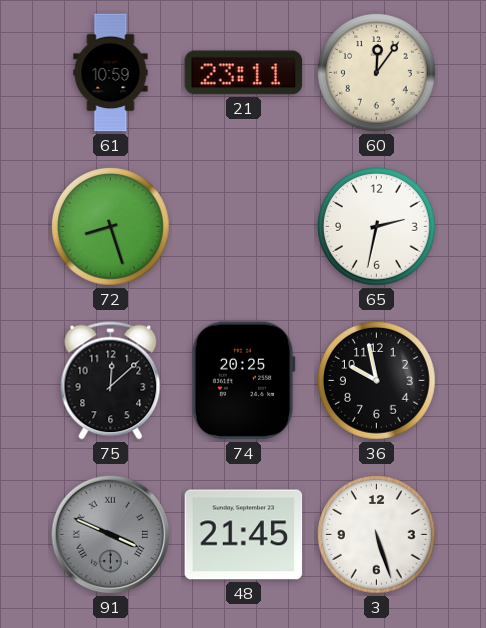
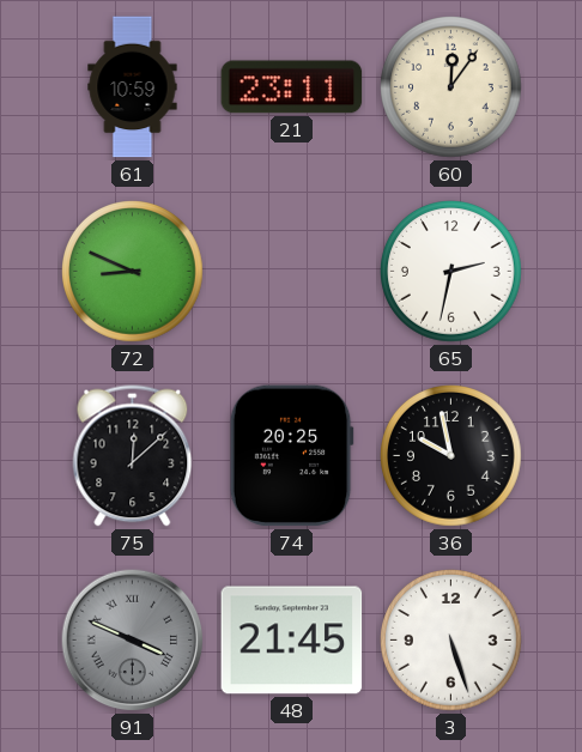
72: 8:27 -> 8:49 (133, 272)
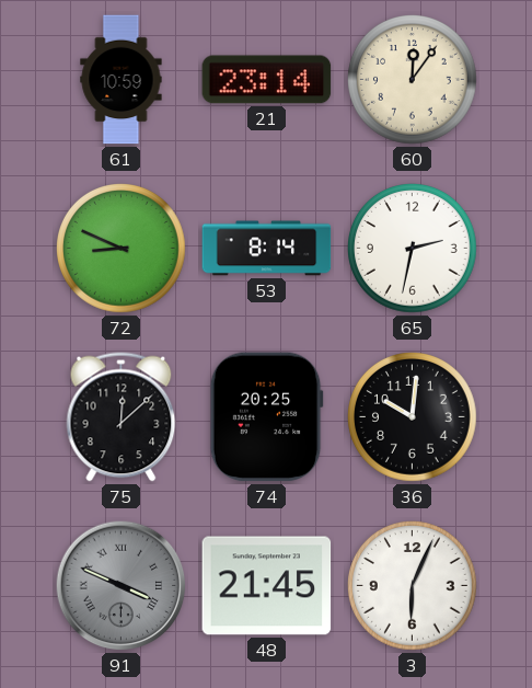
21: 23:11 -> 23:14 (267, 80)
53: none -> 8:14 (267, 249)
36: 9:58 -> 10:01 (413, 417)
3: 5:27 -> 6:04 (413, 586)
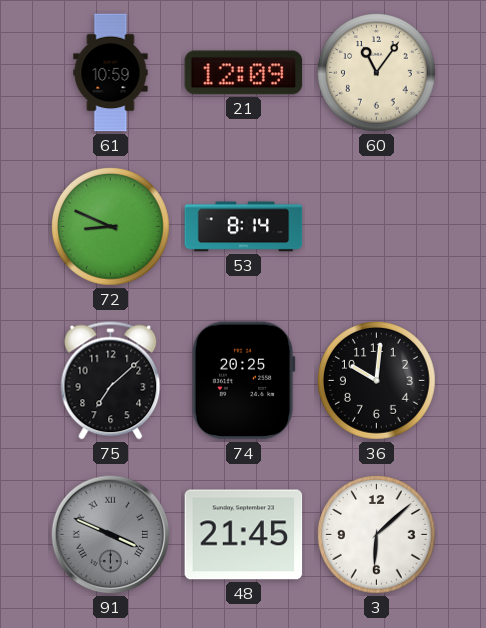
21: 23:14 -> 12:09 (244, 73)
60: 12:06 -> 11:06 (377, 73)
65: 2:32 -> none (413, 249)
75: 12:08 -> 7:08 (111, 381)
3: 6:04 -> 6:08 (377, 535)
